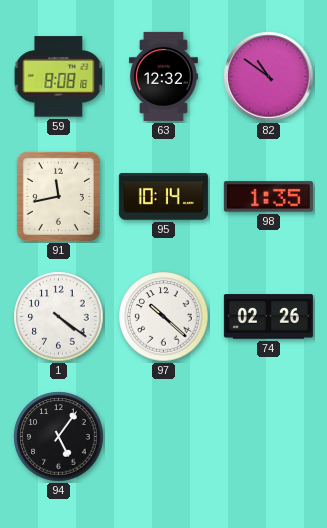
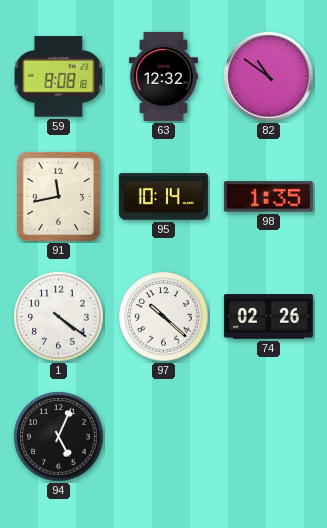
94: 5:06 -> 5:04 (59, 437)
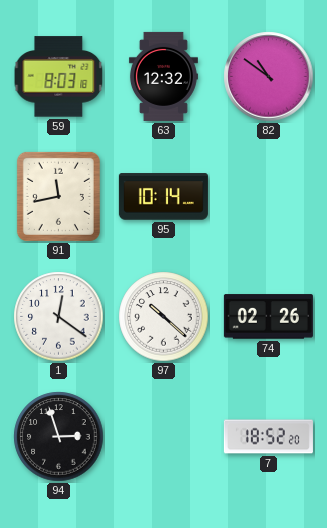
59: 8:08 -> 8:03 (59, 77)
98: 1:35 -> none (268, 197)
1: 4:21 -> 12:21 (59, 317)
94: 5:04 -> 2:57 (59, 437)
7: none -> 18:52 (268, 437)
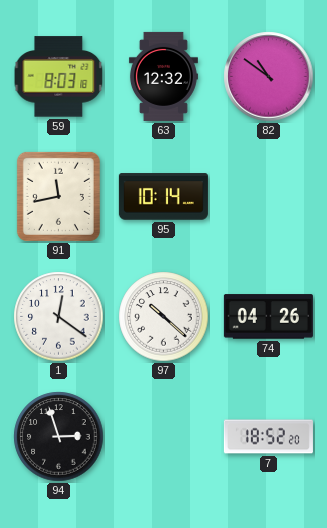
74: 02:26 -> 04:26 (268, 317)
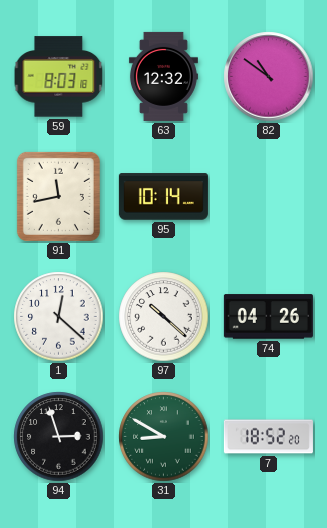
1: 12:21 -> 12:22 (59, 317)
31: none -> 8:50 (164, 437)
